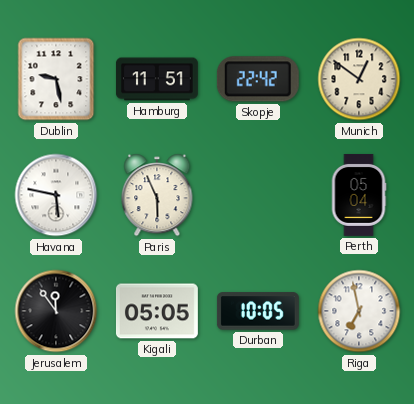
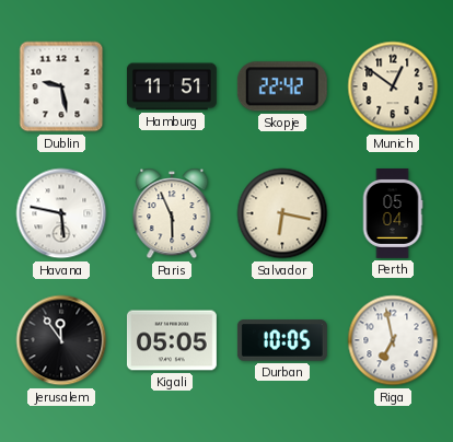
Salvador: none -> 6:17 (282, 213)
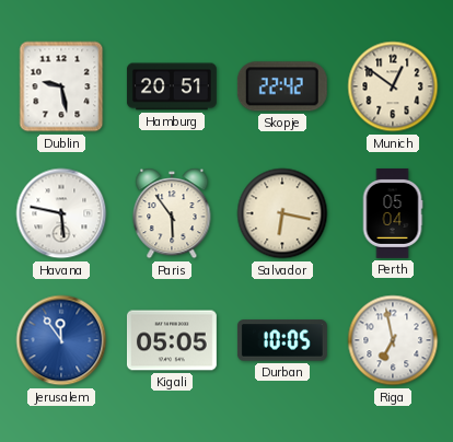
Hamburg: 11:51 -> 20:51 (172, 86)
Paris: 5:56 -> 5:54 (172, 213)
Jerusalem dial: black -> blue (61, 340)
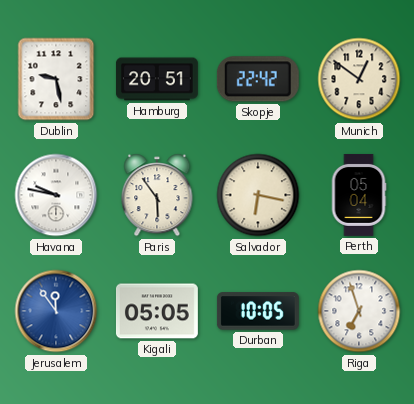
Havana: 5:47 -> 9:47 (56, 195)
Riga: 6:58 -> 6:57 (359, 311)
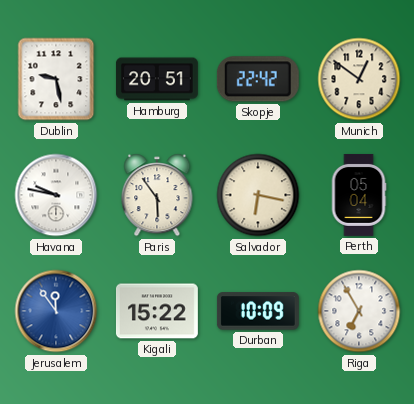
Kigali: 05:05 -> 15:22 (157, 311)
Durban: 10:05 -> 10:09 (258, 311)
Riga: 6:57 -> 6:55 (359, 311)
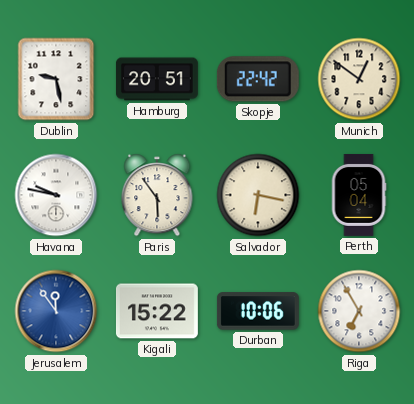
Durban: 10:09 -> 10:06 (258, 311)
